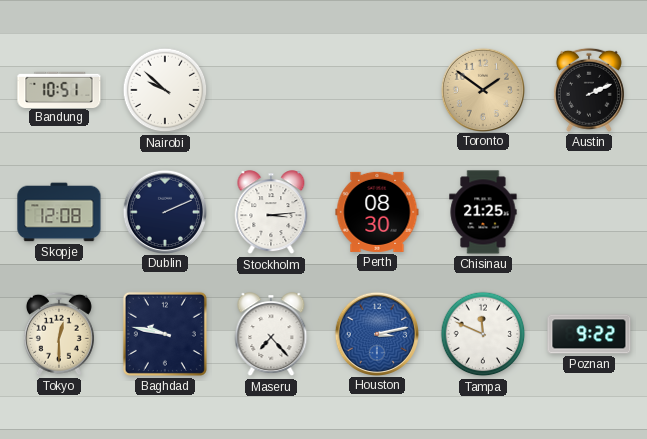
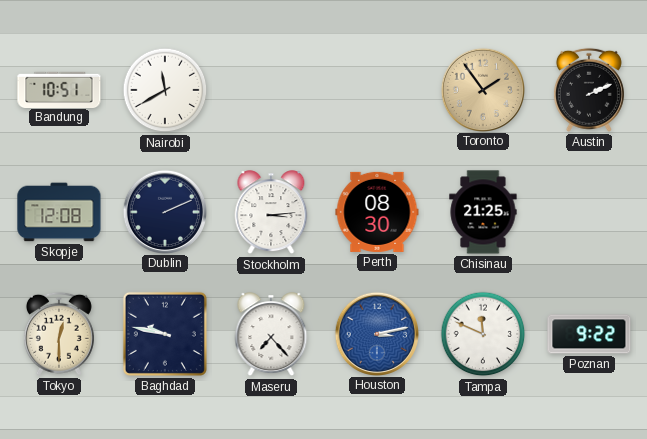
Nairobi: 9:52 -> 11:40 (165, 90)
Toronto: 1:51 -> 1:54 (482, 89)
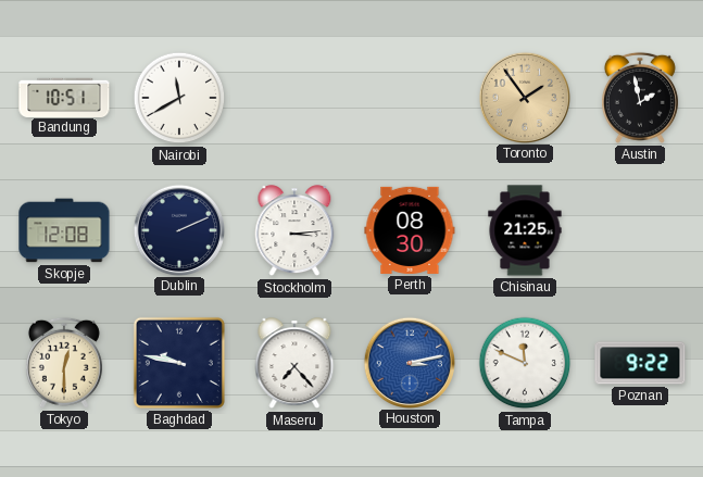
Austin: 2:11 -> 1:58 (640, 98)
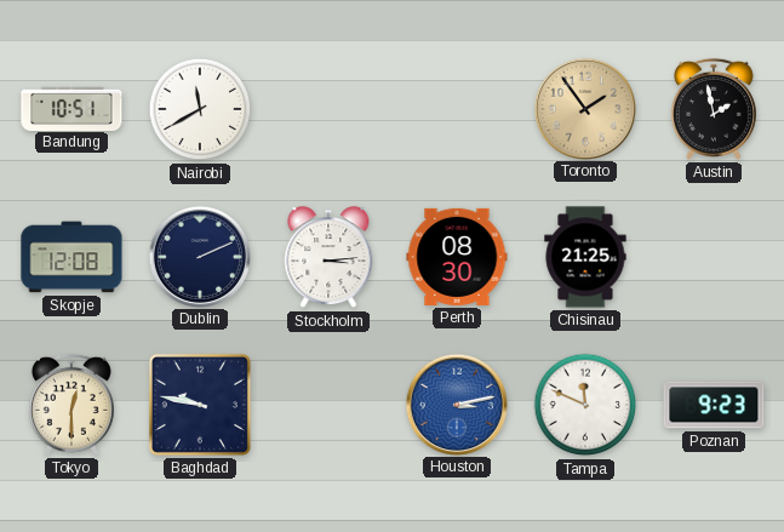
Maseru: 7:23 -> none (294, 364)
Poznan: 9:22 -> 9:23 (714, 405)
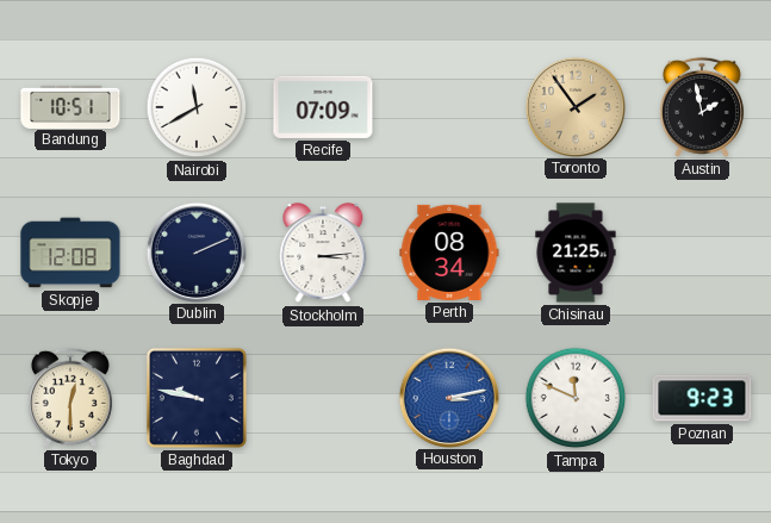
Recife: none -> 07:09 (323, 107)
Perth: 08:30 -> 08:34 (449, 253)
